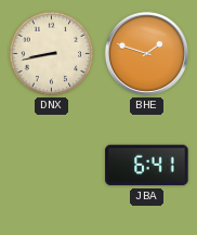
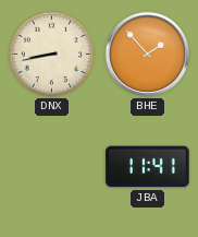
BHE: 1:48 -> 1:53 (147, 54)
JBA: 6:41 -> 11:41 (148, 167)
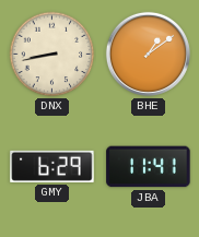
BHE: 1:53 -> 1:09 (148, 54)
GMY: none -> 6:29 (52, 166)
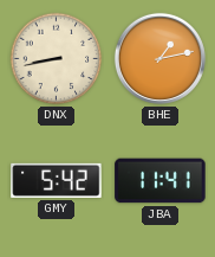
BHE: 1:09 -> 1:13 (159, 58)
GMY: 6:29 -> 5:42 (57, 180)
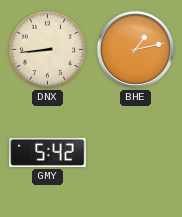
DNX: 8:43 -> 8:44 (48, 50)
JBA: 11:41 -> none (161, 181)
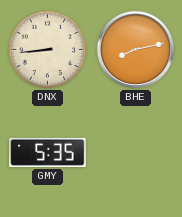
BHE: 1:13 -> 8:13 (135, 49)
GMY: 5:42 -> 5:35 (48, 152)
